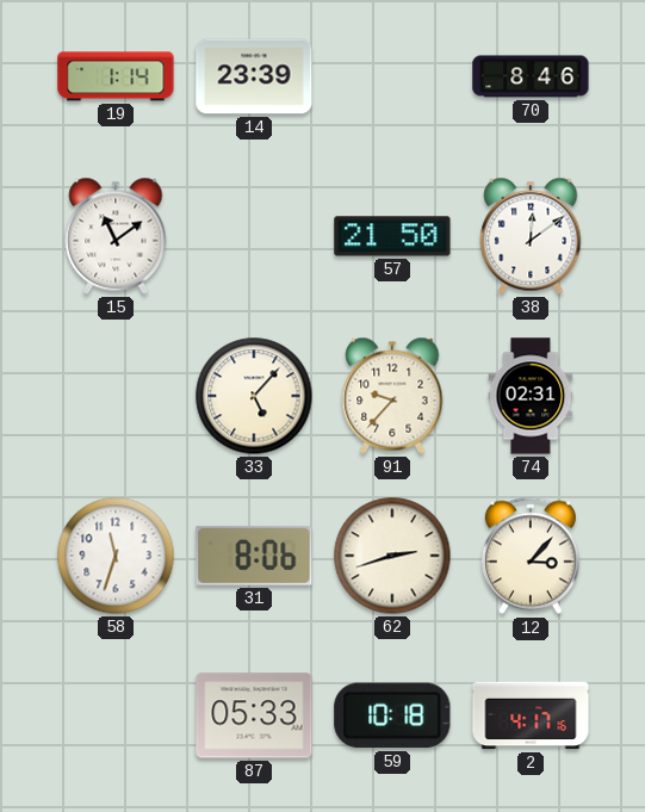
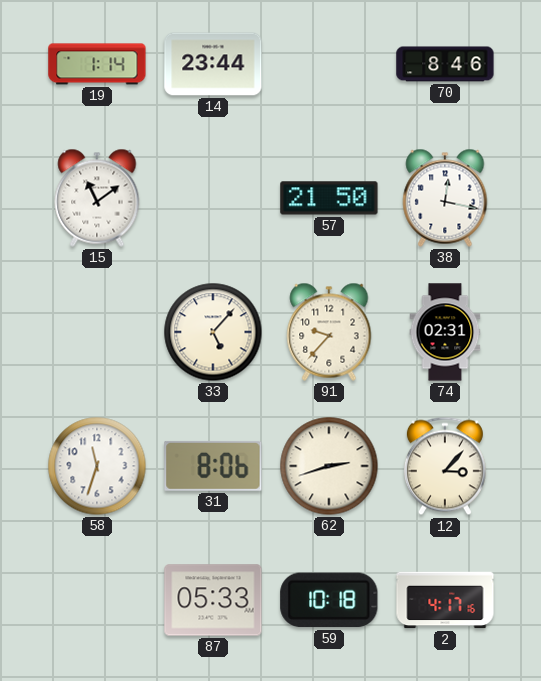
14: 23:39 -> 23:44 (213, 64)
38: 12:09 -> 12:17 (445, 198)
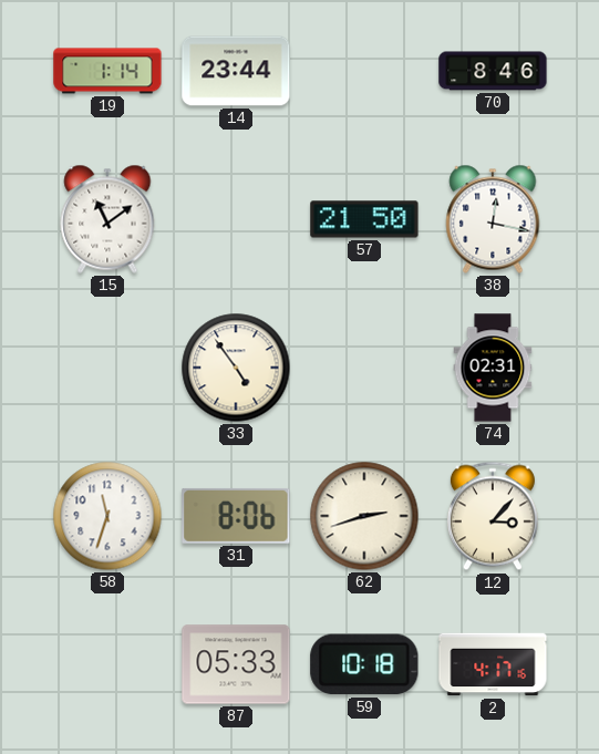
33: 5:07 -> 4:54 (236, 368)
91: 9:37 -> none (329, 332)
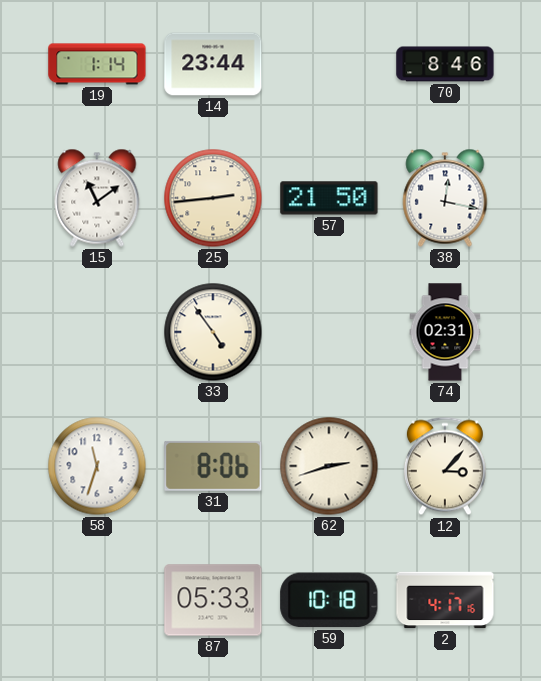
25: none -> 2:44 (213, 198)
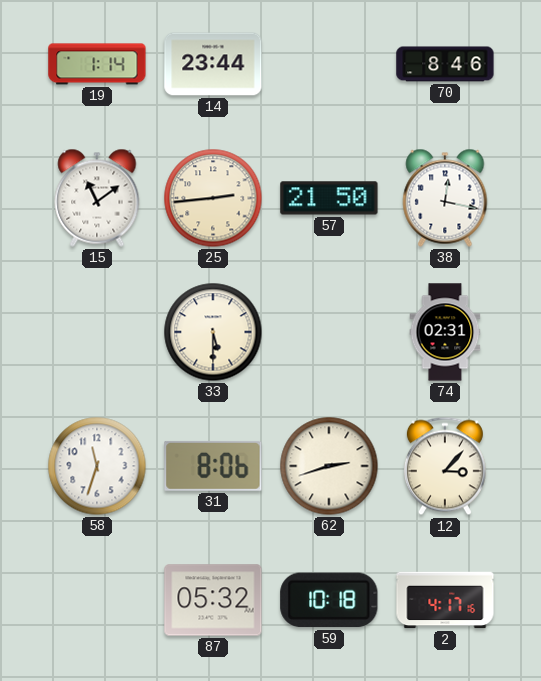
33: 4:54 -> 5:30 (213, 332)
87: 05:33 -> 05:32 (213, 600)
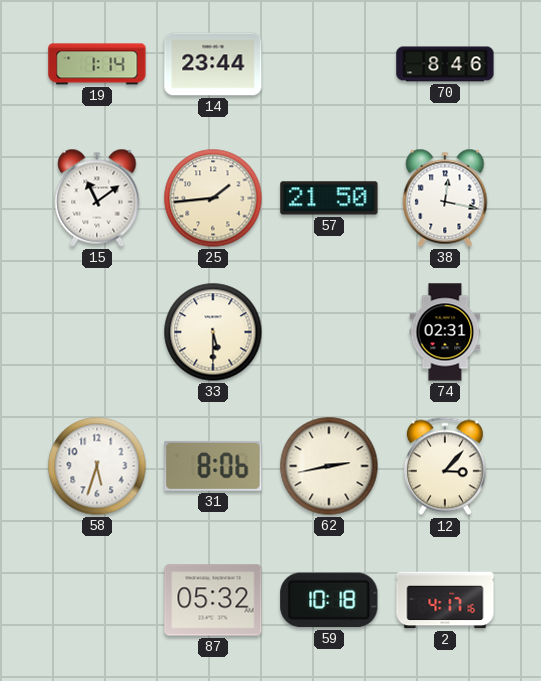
25: 2:44 -> 1:44 (213, 198)
58: 11:33 -> 5:33 (97, 466)
62: 2:42 -> 2:43 (329, 466)
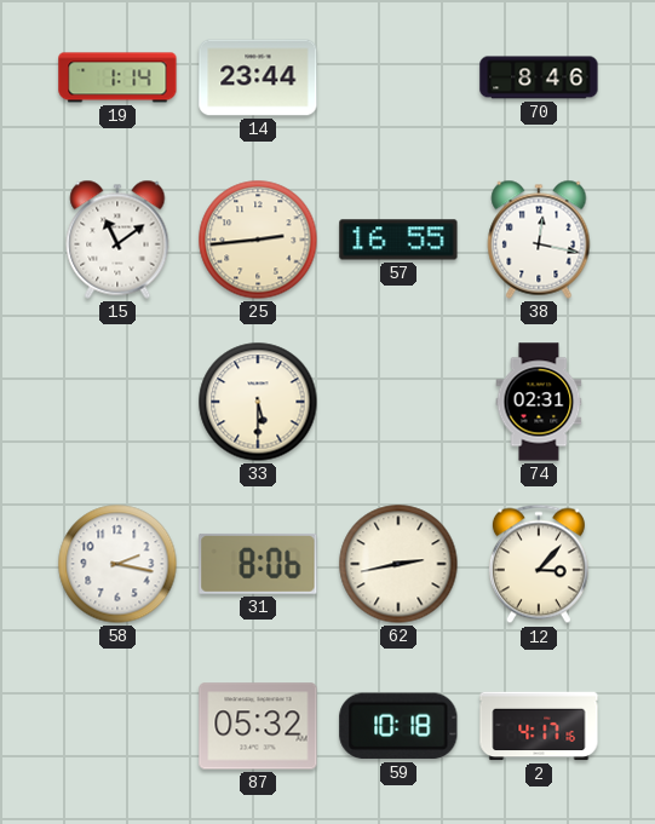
25: 1:44 -> 2:44 (258, 240)
57: 21:50 -> 16:55 (398, 240)
58: 5:33 -> 2:17 (117, 564)
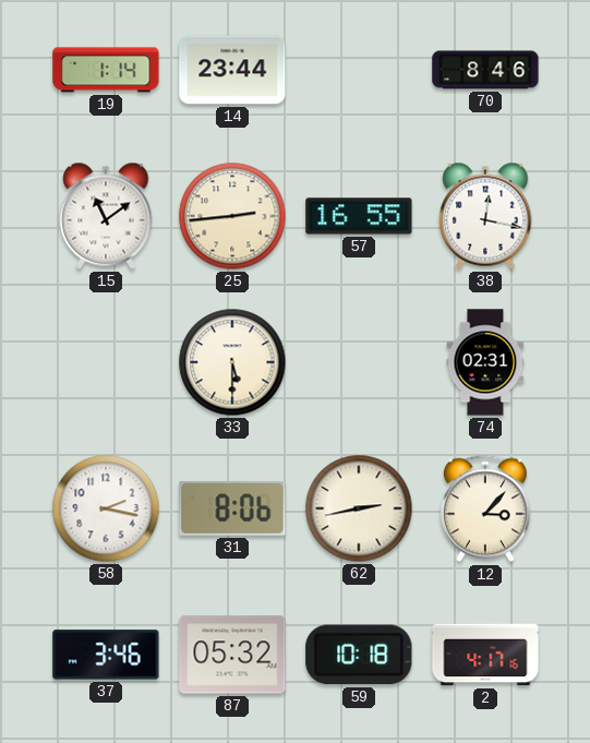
37: none -> 3:46 (106, 655)
